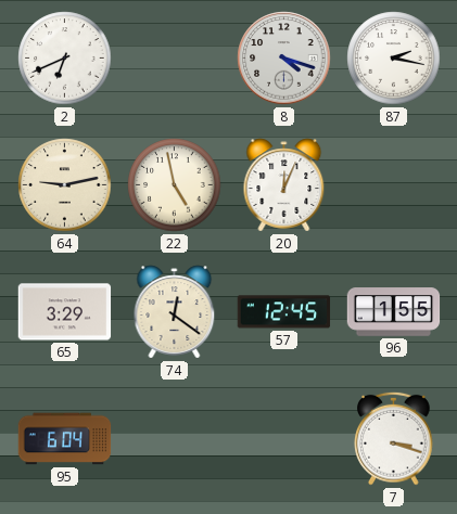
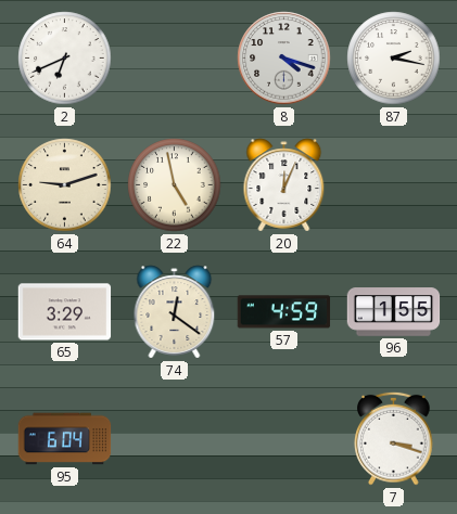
64: 9:13 -> 9:12 (65, 185)
57: 12:45 -> 4:59 (284, 312)
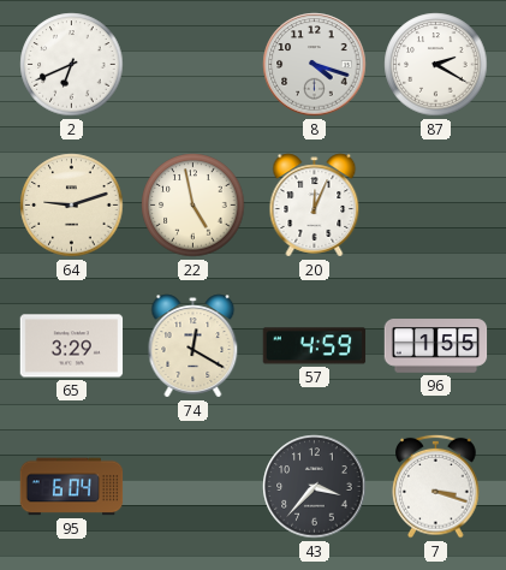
87: 2:17 -> 2:20 (436, 65)
74: 12:21 -> 12:20 (194, 346)
43: none -> 3:37 (315, 487)
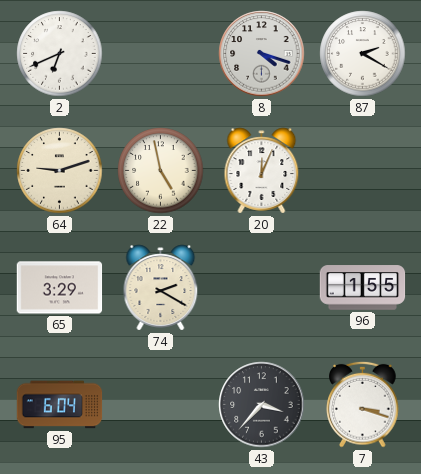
74: 12:20 -> 2:20 (161, 288)
57: 4:59 -> none (315, 346)
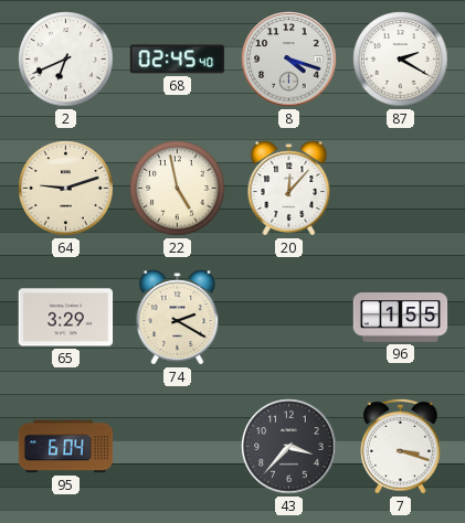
68: none -> 02:45 (178, 60)
20: 12:04 -> 12:07 (289, 189)
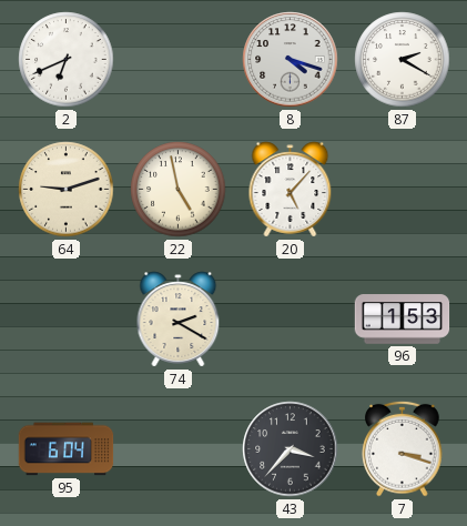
68: 02:45 -> none (178, 60)
20: 12:07 -> 5:07 (291, 190)
65: 3:29 -> none (66, 318)
96: 1:55 -> 1:53 (403, 320)
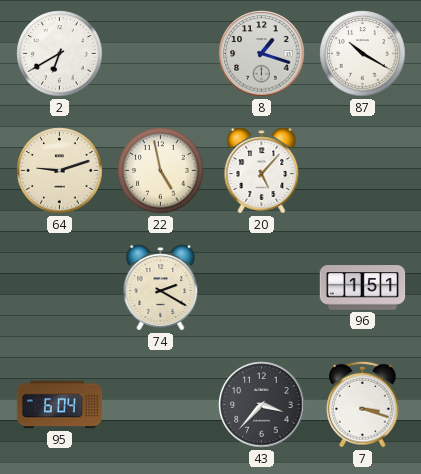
2: 6:41 -> 6:40 (60, 54)
8: 4:18 -> 1:18 (262, 54)
87: 2:20 -> 10:20 (363, 54)
96: 1:53 -> 1:51 (363, 288)
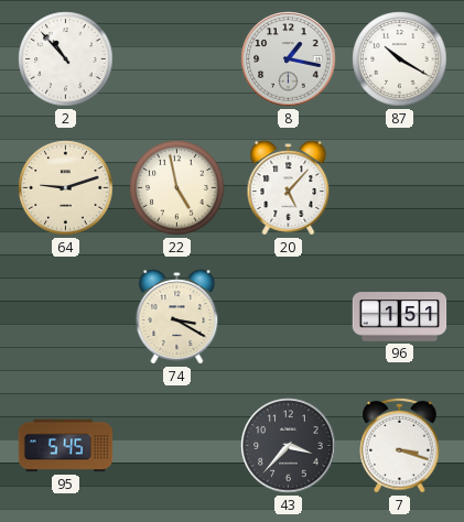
2: 6:40 -> 10:53 (66, 59)
8: 1:18 -> 1:17 (289, 59)
74: 2:20 -> 3:20 (177, 317)
95: 6:04 -> 5:45 (66, 446)
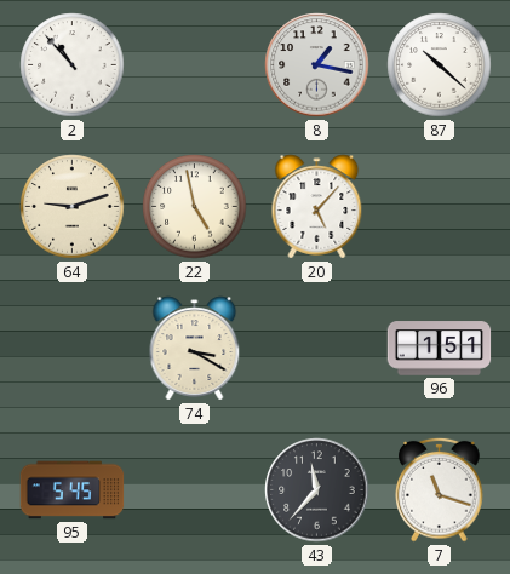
87: 10:20 -> 10:22 (440, 65)
43: 3:37 -> 11:37 (317, 490)
7: 3:18 -> 11:18 (440, 489)
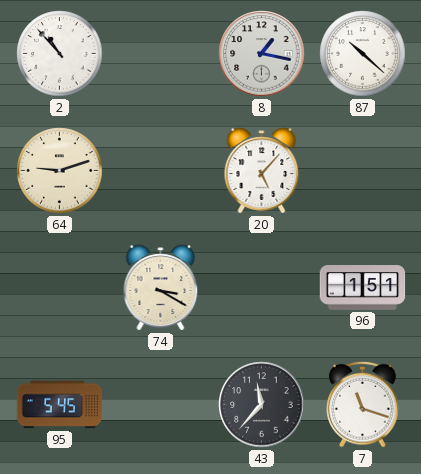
22: 4:58 -> none (195, 207)
